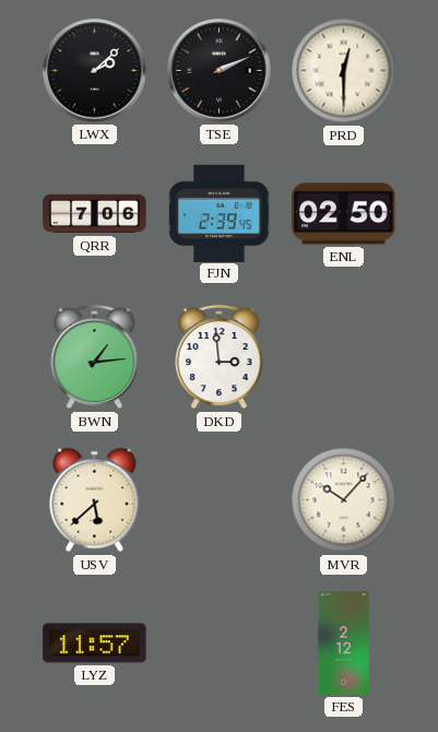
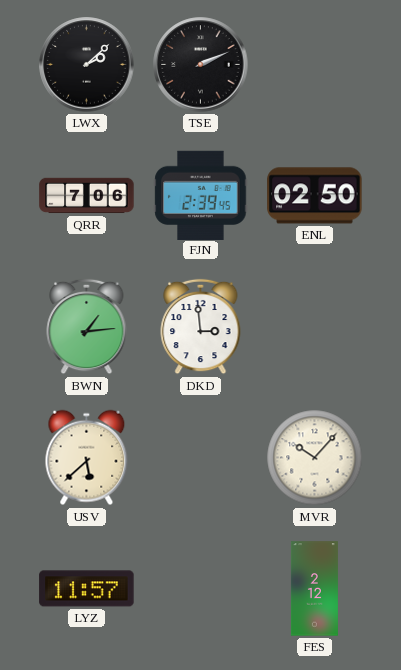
PRD: 12:30 -> none (344, 71)
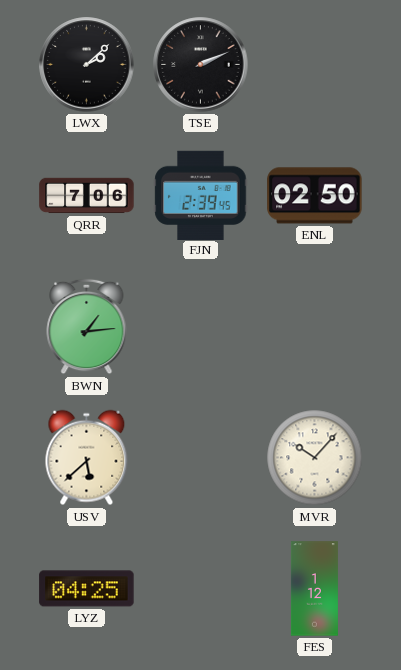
DKD: 2:59 -> none (201, 327)
LYZ: 11:57 -> 04:25 (87, 589)
FES: 2:12 -> 1:12 (314, 589)
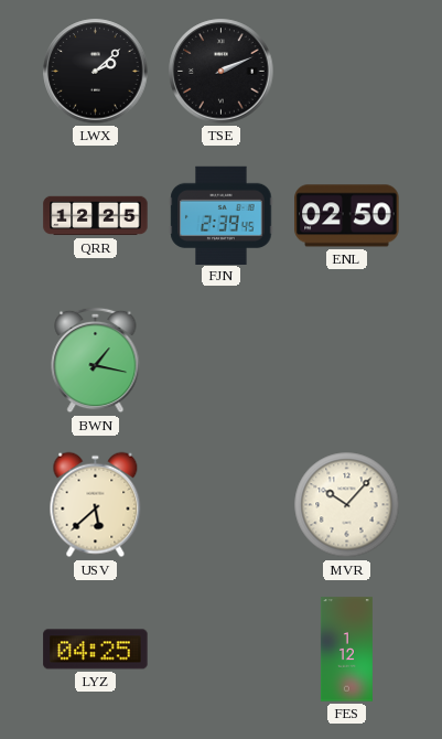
QRR: 7:06 -> 12:25 (96, 216)
BWN: 1:14 -> 1:17 (96, 361)
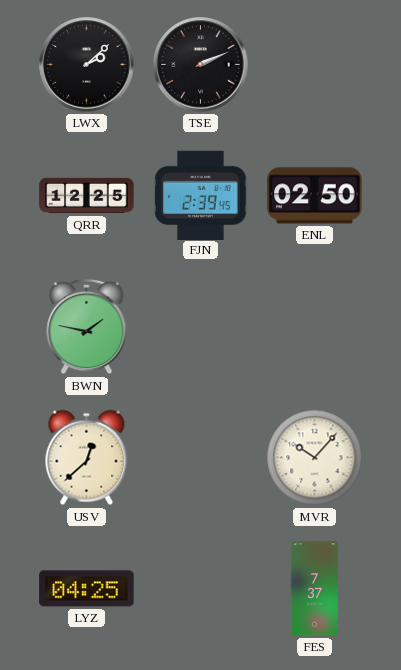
BWN: 1:17 -> 1:47 (87, 327)
USV: 5:38 -> 12:38 (87, 458)
FES: 1:12 -> 7:37 (314, 589)
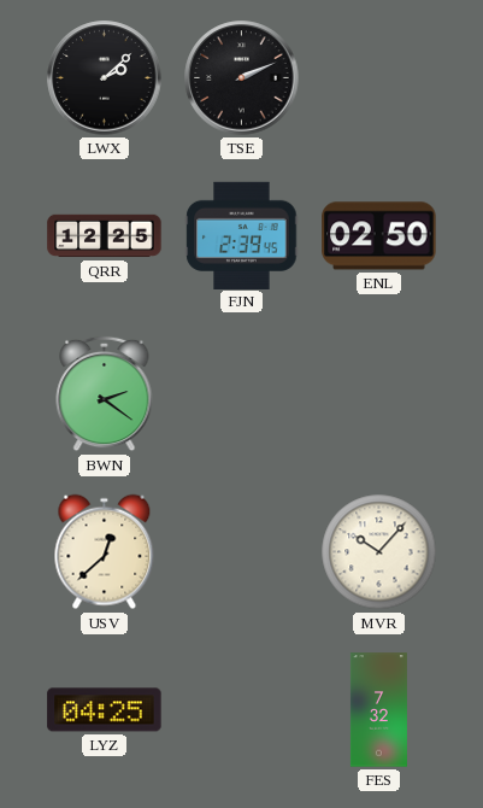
BWN: 1:47 -> 2:21 (105, 394)
FES: 7:37 -> 7:32 (378, 710)
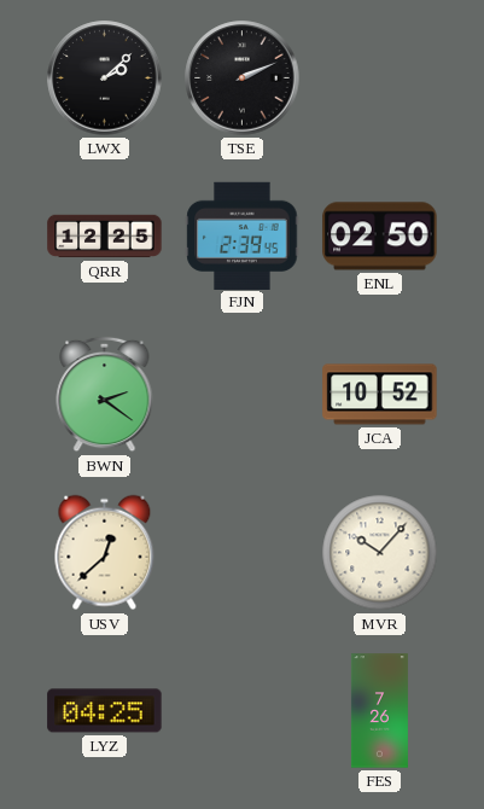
JCA: none -> 10:52 (380, 395)
FES: 7:32 -> 7:26 (379, 711)
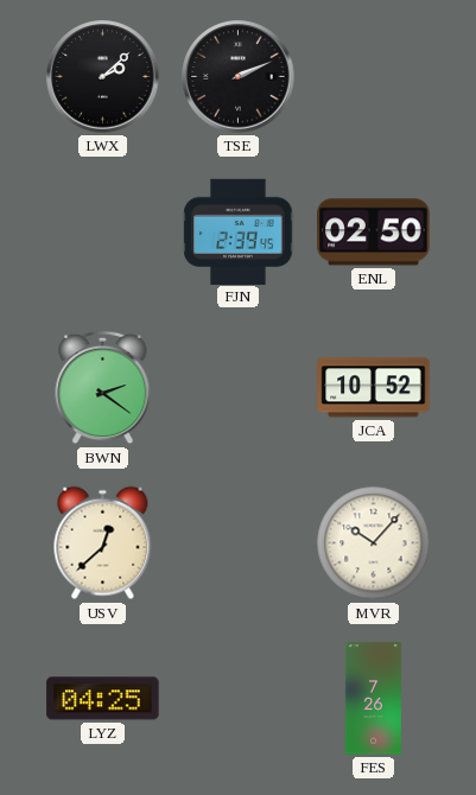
QRR: 12:25 -> none (105, 237)
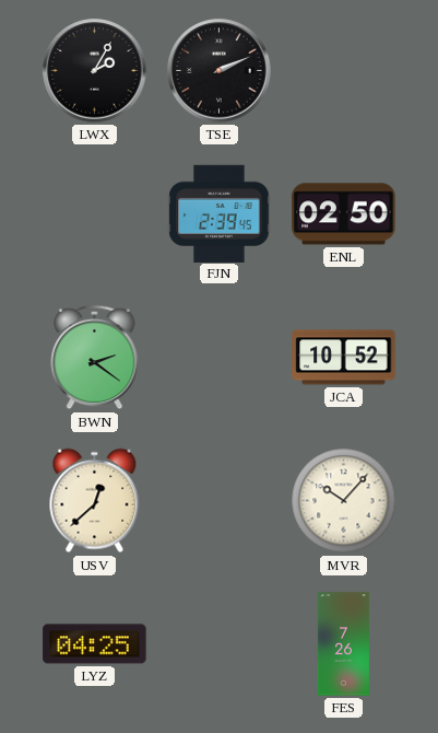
LWX: 2:08 -> 2:05 (95, 71)
